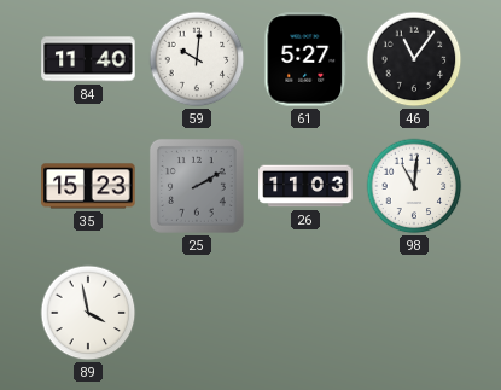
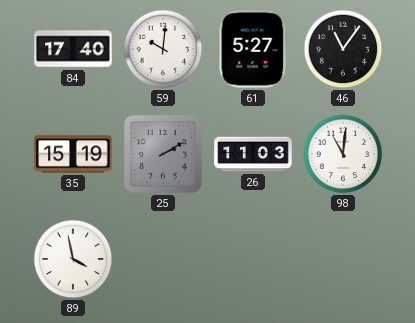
84: 11:40 -> 17:40 (73, 49)
35: 15:23 -> 15:19 (73, 154)
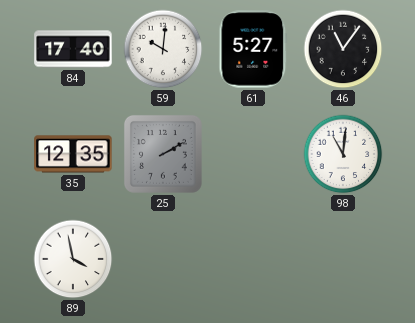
35: 15:19 -> 12:35 (73, 154)
26: 11:03 -> none (253, 154)
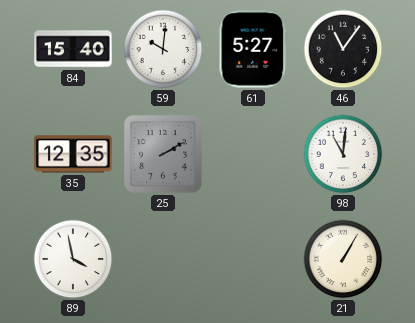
84: 17:40 -> 15:40 (73, 49)
21: none -> 1:05 (343, 259)
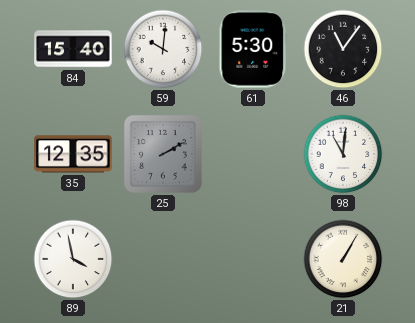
61: 5:27 -> 5:30 (253, 49)
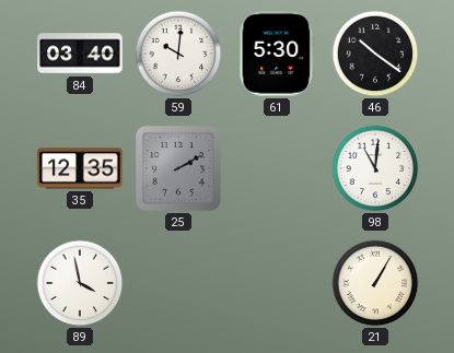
84: 15:40 -> 03:40 (80, 54)
46: 11:06 -> 10:21 (375, 54)
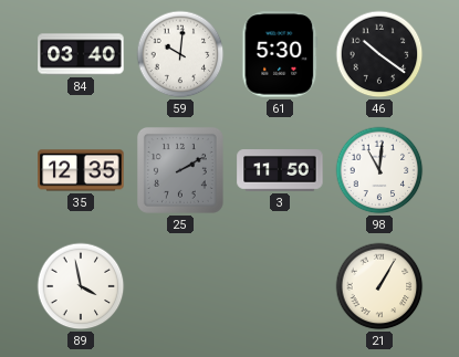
3: none -> 11:50 (280, 171)
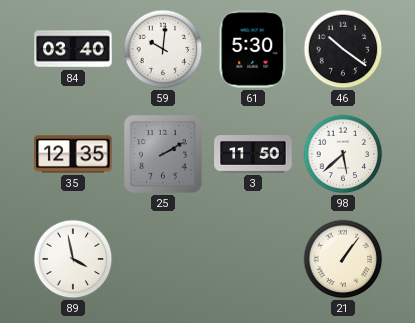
98: 11:01 -> 5:38 (343, 154)
21: 1:05 -> 1:06 (343, 259)
